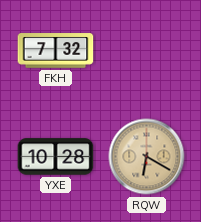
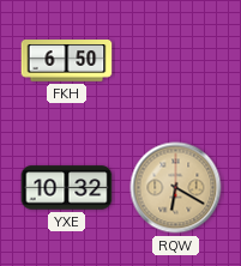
FKH: 7:32 -> 6:50 (67, 61)
YXE: 10:28 -> 10:32 (67, 188)
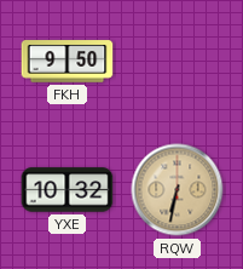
FKH: 6:50 -> 9:50 (68, 62)
RQW: 6:20 -> 6:32 (178, 190)
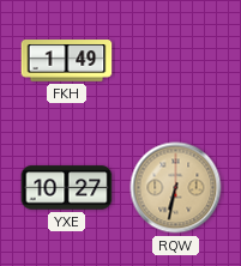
FKH: 9:50 -> 1:49 (67, 61)
YXE: 10:32 -> 10:27 (67, 188)
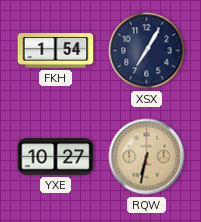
FKH: 1:49 -> 1:54 (56, 51)
XSX: none -> 7:05 (147, 51)
